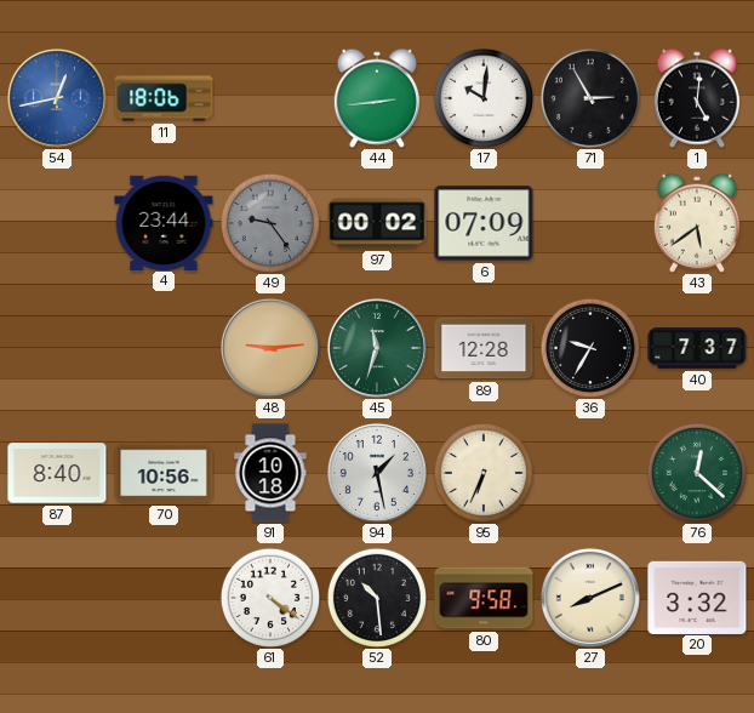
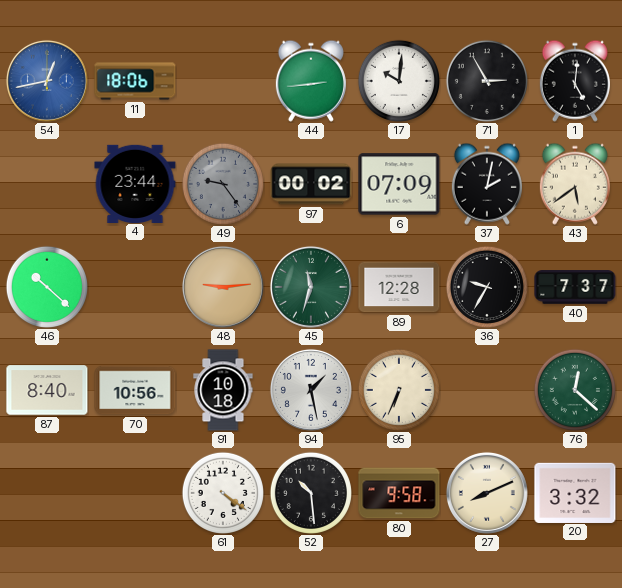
37: none -> 2:02 (487, 184)
46: none -> 10:22 (47, 287)
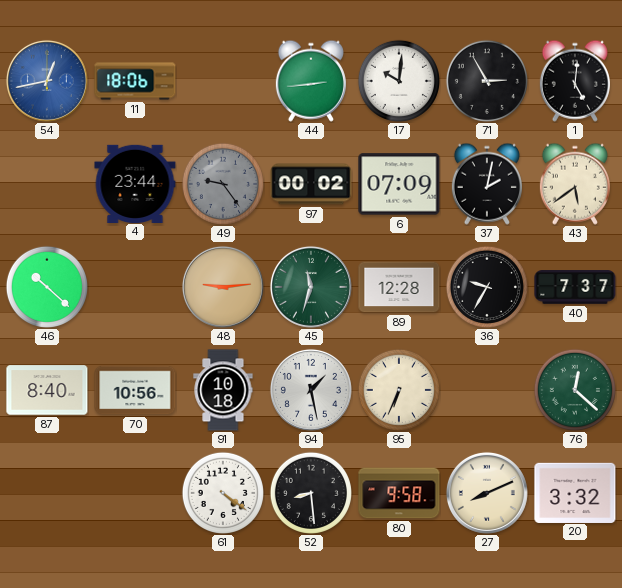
52: 10:29 -> 8:29 (311, 493)
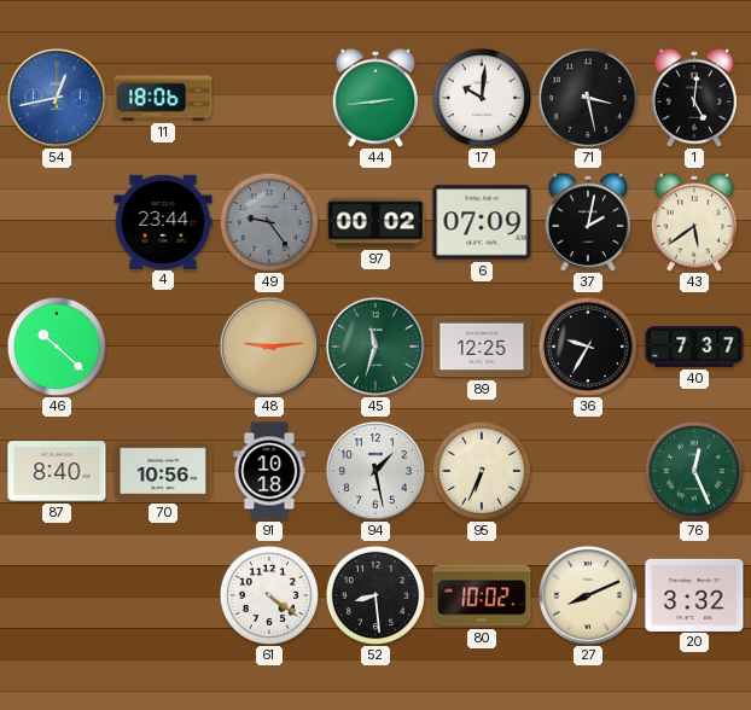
71: 2:55 -> 3:28 (588, 98)
89: 12:28 -> 12:25 (482, 347)
76: 12:22 -> 12:26 (694, 471)
80: 9:58 -> 10:02 (482, 595)
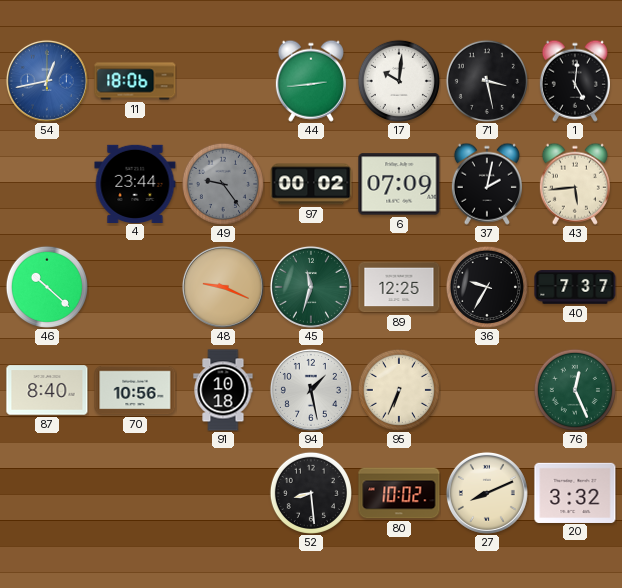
43: 5:39 -> 5:44 (575, 184)
48: 9:14 -> 9:19 (223, 287)
61: 4:21 -> none (269, 595)
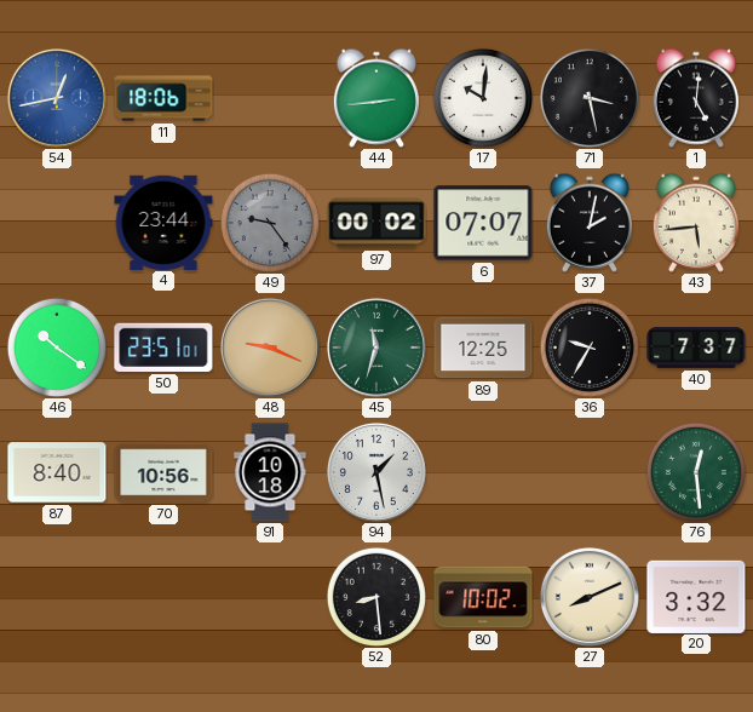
6: 07:09 -> 07:07 (483, 223)
46: 10:22 -> 10:21 (57, 348)
50: none -> 23:51 (163, 348)
95: 6:34 -> none (399, 390)
76: 12:26 -> 12:29 (696, 472)
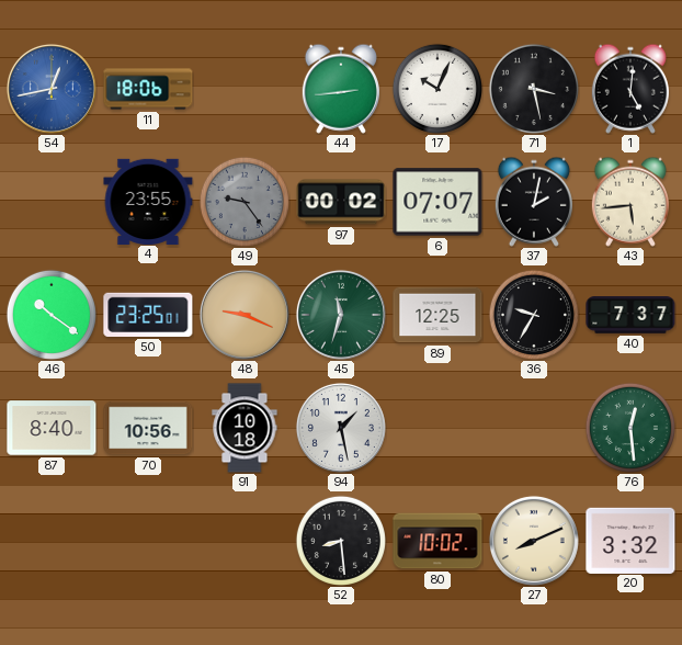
17: 10:01 -> 10:04 (437, 89)
4: 23:44 -> 23:55 (148, 201)
50: 23:51 -> 23:25 (148, 315)
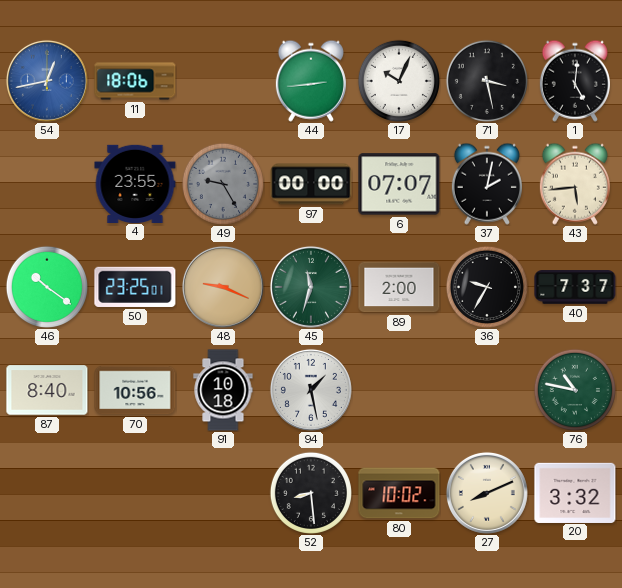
49: 9:24 -> 9:25 (223, 184)
97: 00:02 -> 00:00 (311, 184)
89: 12:25 -> 2:00 (399, 287)
76: 12:29 -> 10:47 (575, 390)
